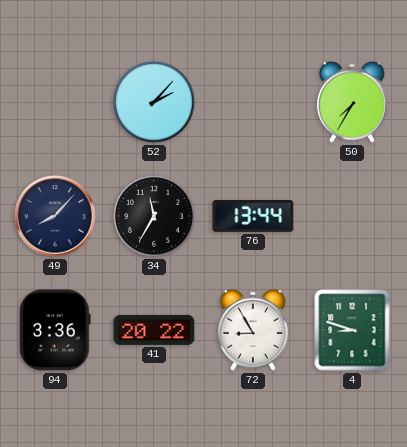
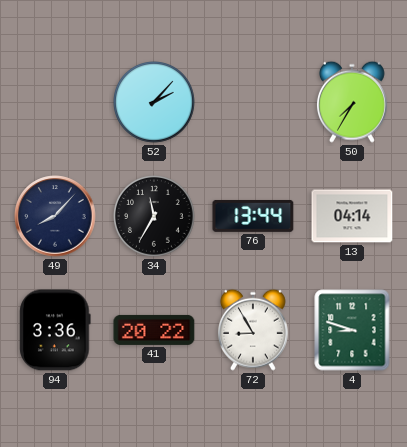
13: none -> 04:14 (352, 216)
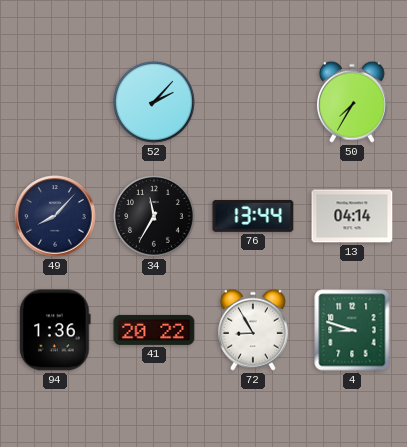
94: 3:36 -> 1:36 (55, 330)
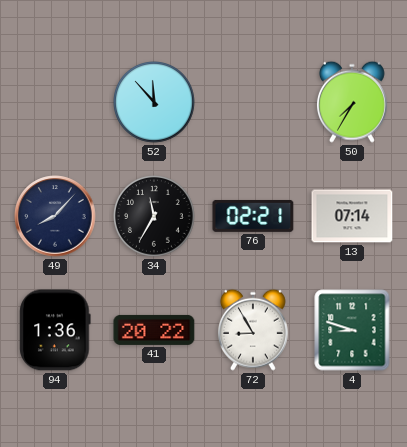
52: 2:07 -> 11:53 (155, 103)
76: 13:44 -> 02:21 (253, 216)
13: 04:14 -> 07:14 (352, 216)
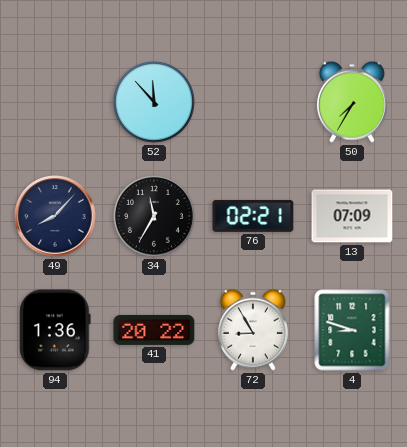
13: 07:14 -> 07:09 (352, 216)
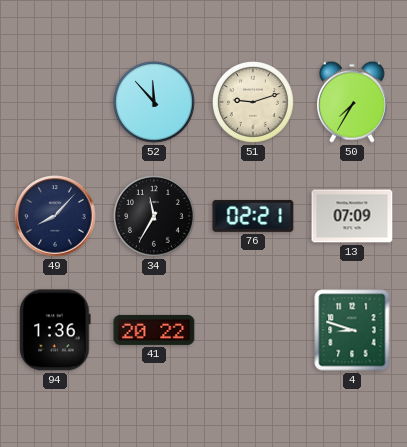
51: none -> 9:12 (254, 103)
72: 8:55 -> none (253, 330)
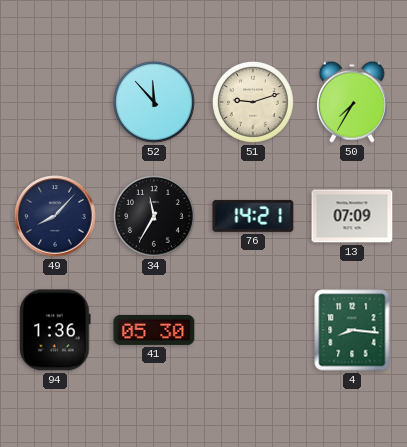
76: 02:21 -> 14:21 (253, 216)
41: 20:22 -> 05:30 (154, 330)
4: 8:48 -> 8:16 (352, 330)
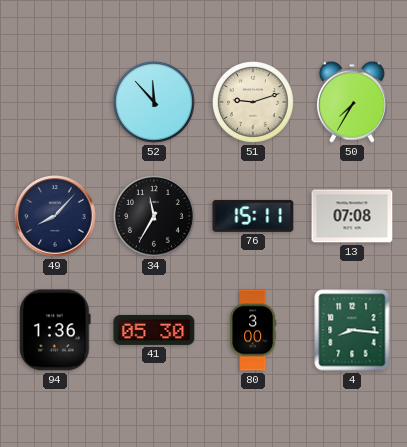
76: 14:21 -> 15:11 (253, 216)
13: 07:09 -> 07:08 (352, 216)
80: none -> 3:00 (253, 330)
